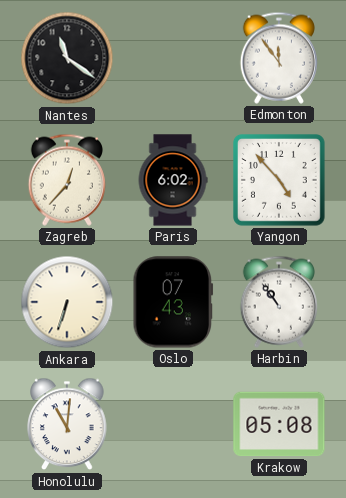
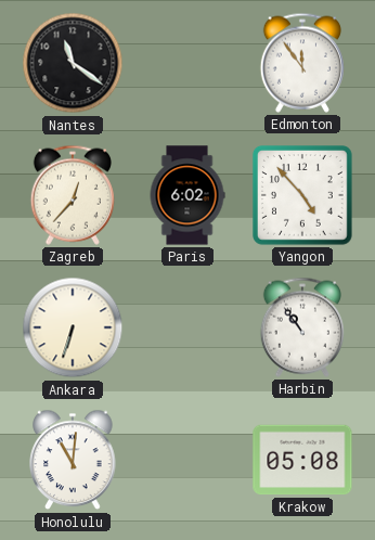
Oslo: 07:43 -> none (173, 302)
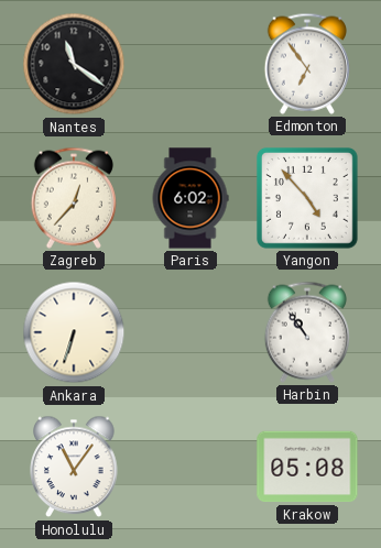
Edmonton: 11:54 -> 6:54 (307, 64)
Honolulu: 11:01 -> 11:06 (74, 467)
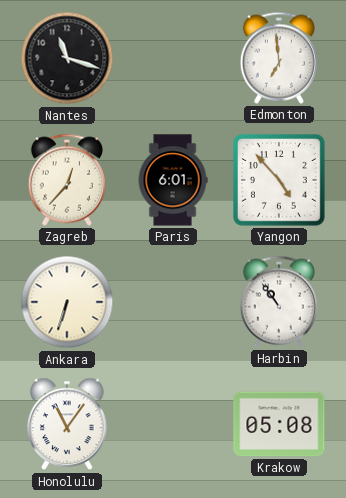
Nantes: 11:21 -> 11:18 (67, 58)
Edmonton: 6:54 -> 6:59 (279, 58)
Paris: 6:02 -> 6:01 (173, 180)
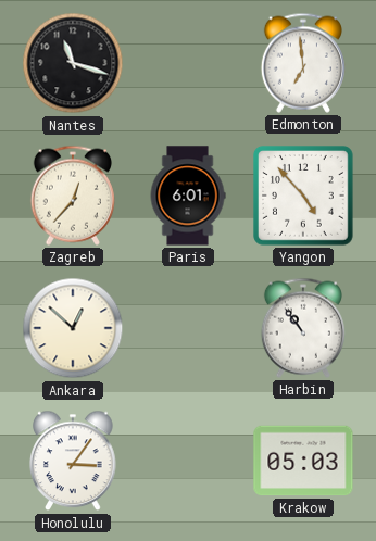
Ankara: 6:33 -> 12:52 (73, 328)
Honolulu: 11:06 -> 3:06 (73, 461)
Krakow: 05:08 -> 05:03 (303, 461)
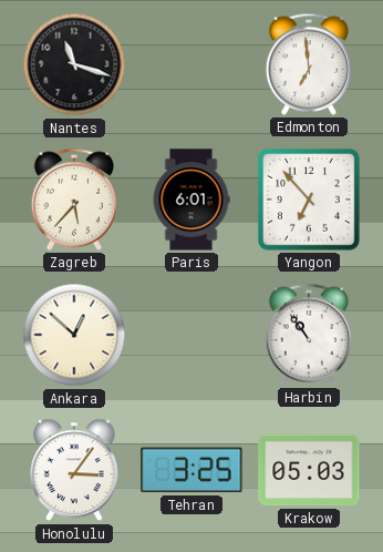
Zagreb: 12:37 -> 5:37 (74, 200)
Yangon: 4:53 -> 6:53 (310, 201)
Tehran: none -> 3:25 (191, 470)
